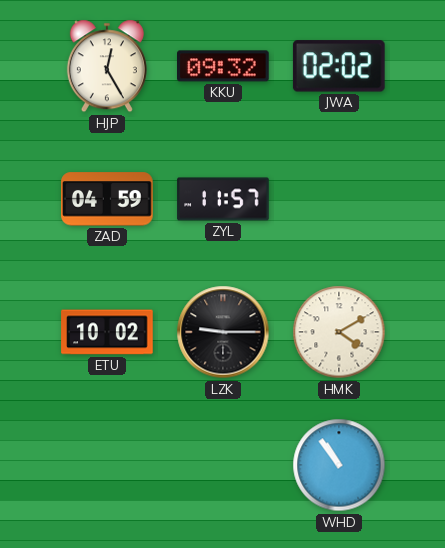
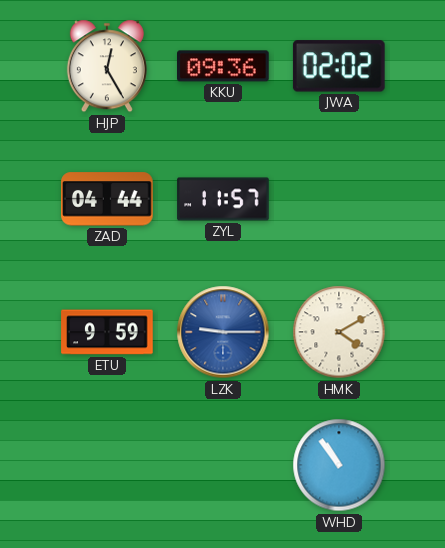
KKU: 09:32 -> 09:36 (224, 66)
ZAD: 04:59 -> 04:44 (107, 199)
ETU: 10:02 -> 9:59 (107, 332)
LZK dial: black -> blue (223, 332)
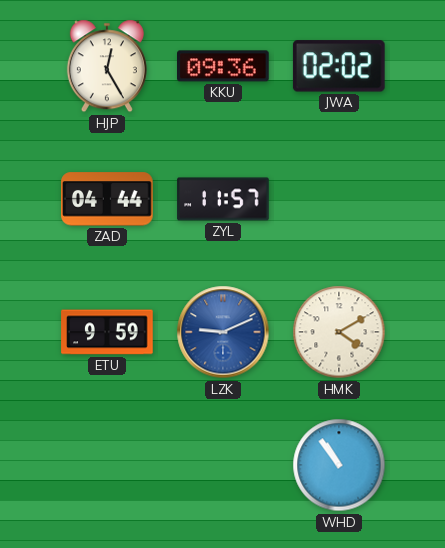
LZK: 9:15 -> 9:11 (223, 332)
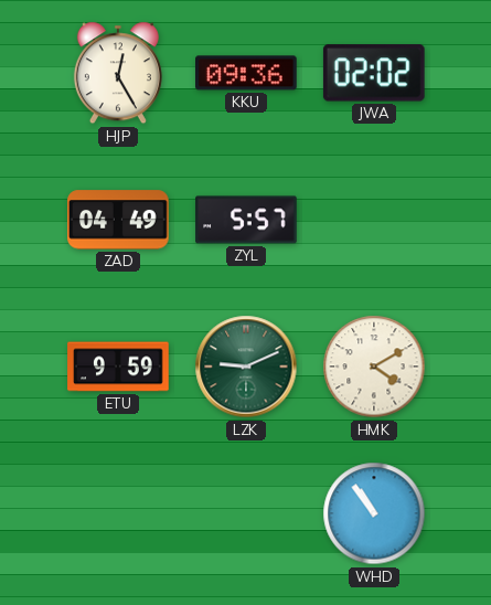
ZAD: 04:44 -> 04:49 (118, 220)
ZYL: 11:57 -> 5:57 (246, 220)
LZK dial: blue -> green (246, 367)
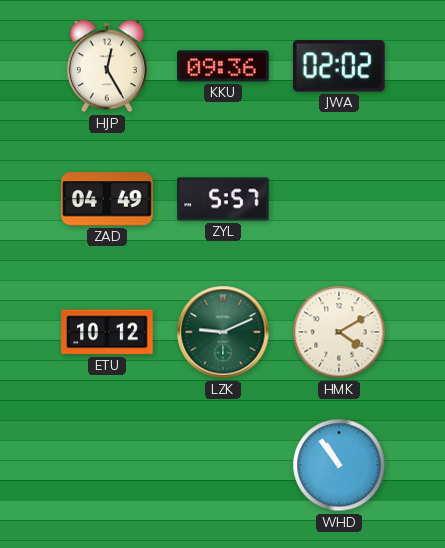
ETU: 9:59 -> 10:12 (107, 332)
